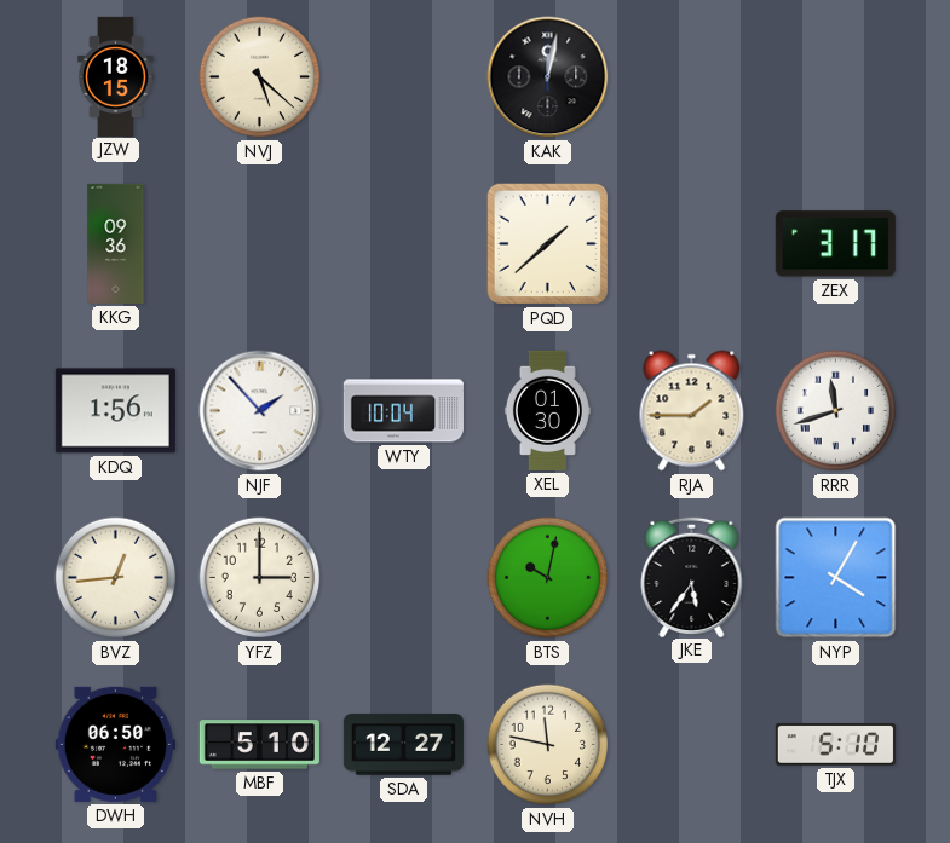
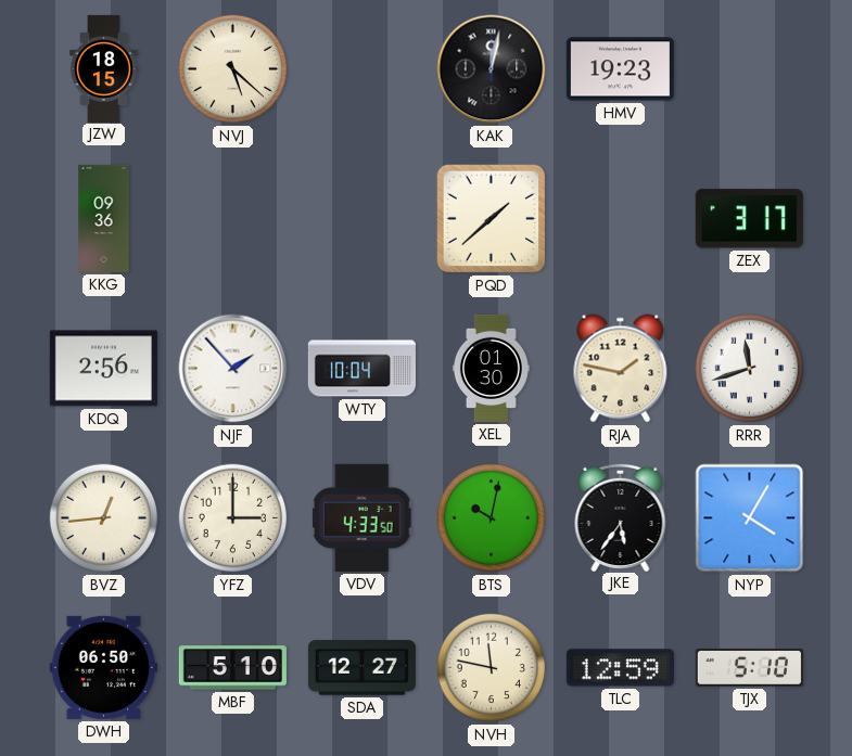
HMV: none -> 19:23 (620, 69)
KDQ: 1:56 -> 2:56 (103, 369)
RJA: 1:45 -> 1:47 (621, 369)
VDV: none -> 4:33 (363, 517)
TLC: none -> 12:59 (620, 668)
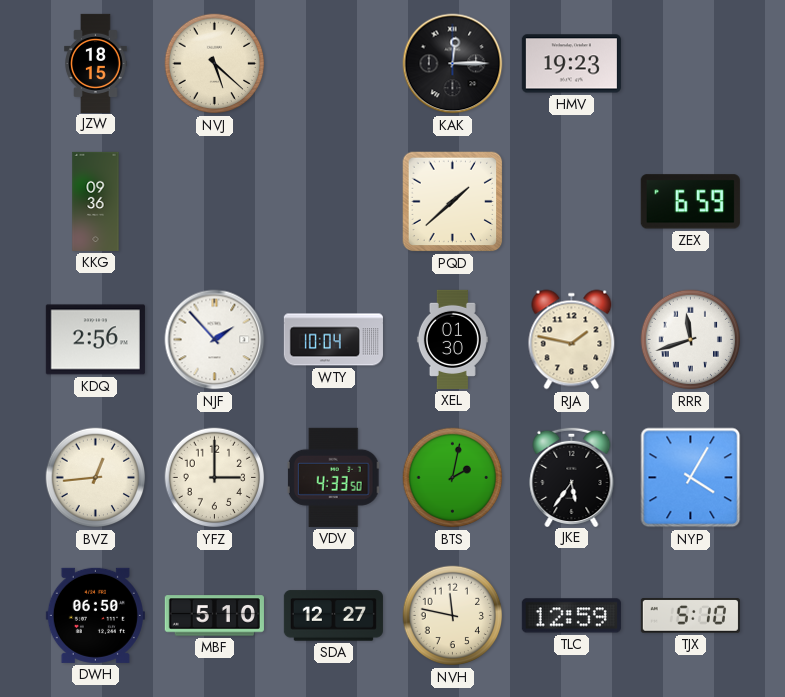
KAK: 12:02 -> 12:15 (453, 64)
ZEX: 3:17 -> 6:59 (690, 202)
BTS: 10:02 -> 2:02 (453, 478)
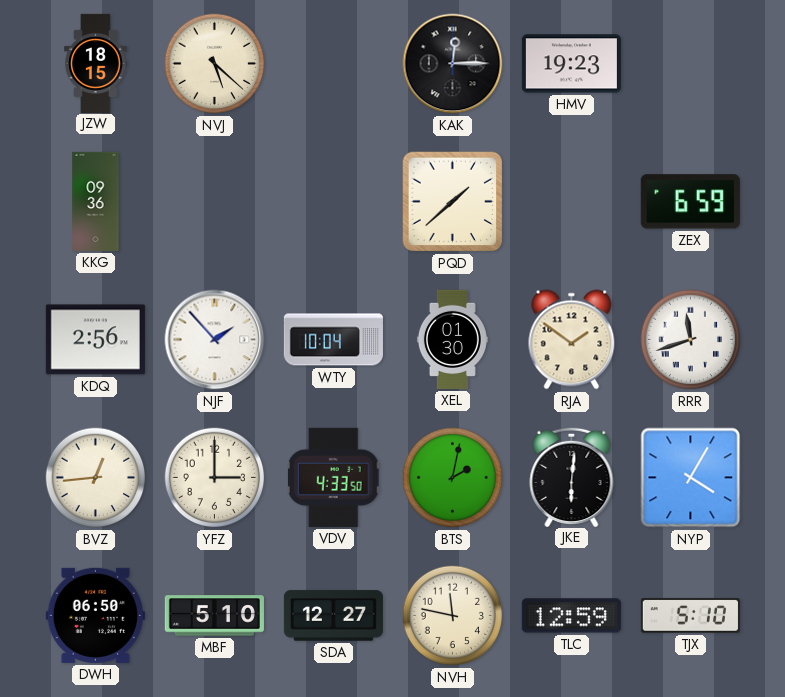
RJA: 1:47 -> 1:51 (572, 340)
JKE: 5:36 -> 6:01 (572, 476)
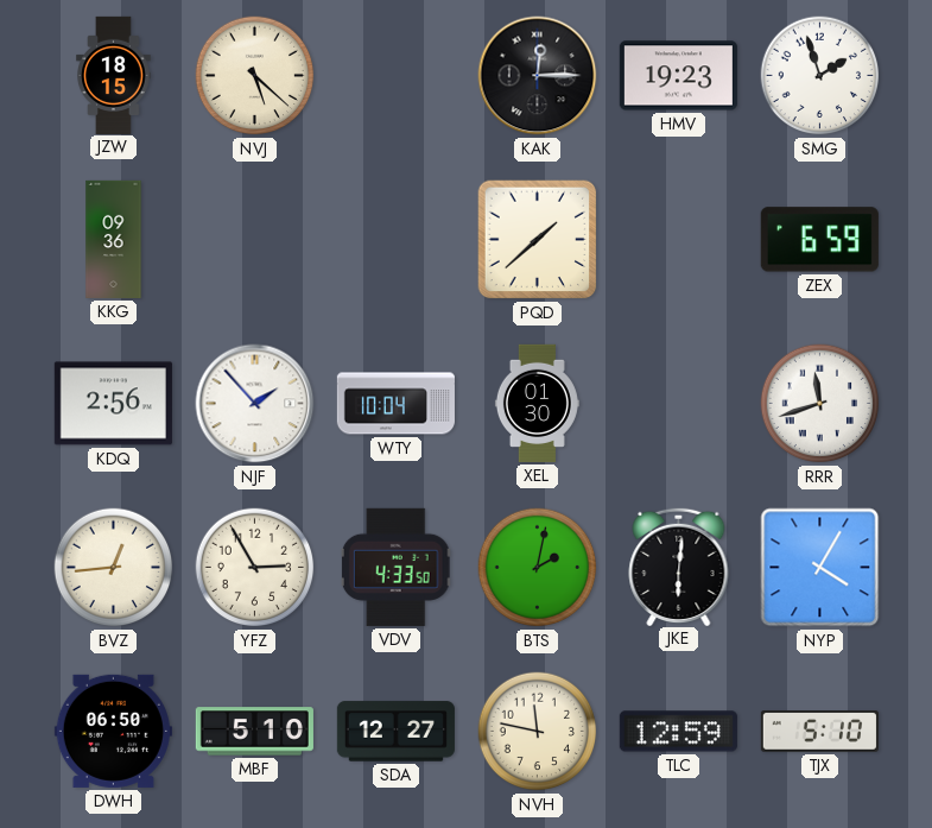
SMG: none -> 1:57 (820, 76)
RJA: 1:51 -> none (572, 340)
YFZ: 3:00 -> 2:55 (255, 568)
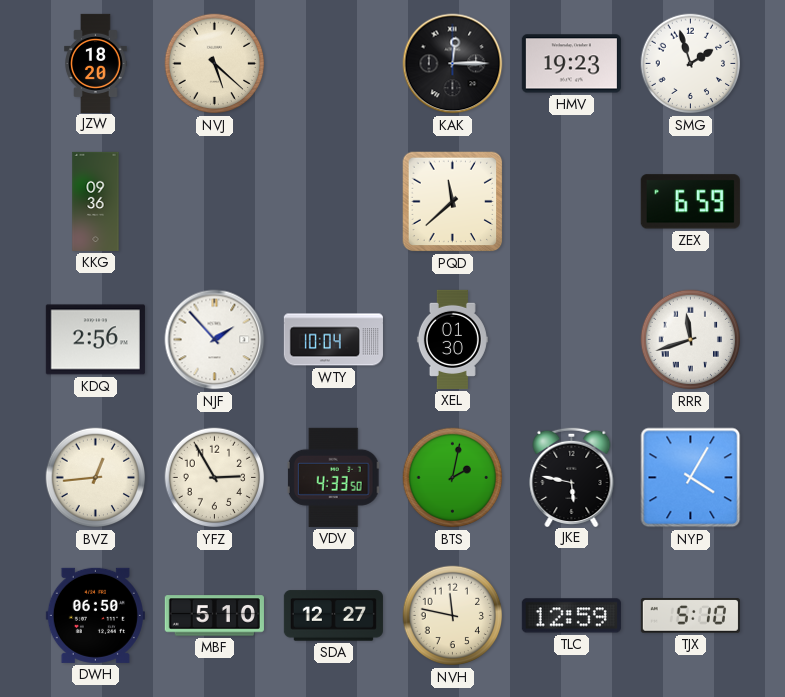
JZW: 18:15 -> 18:20 (96, 63)
PQD: 1:38 -> 11:38 (453, 202)
JKE: 6:01 -> 5:47 (572, 476)
